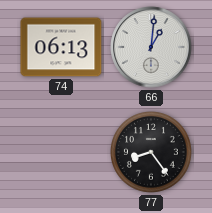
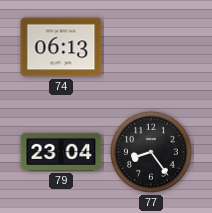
66: 1:01 -> none (151, 47)
79: none -> 23:04 (61, 152)
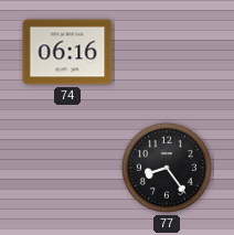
74: 06:13 -> 06:16 (67, 52)
79: 23:04 -> none (61, 152)
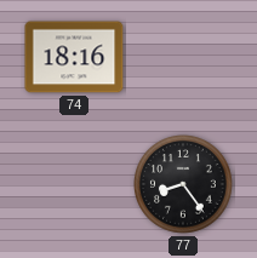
74: 06:16 -> 18:16 (74, 57)
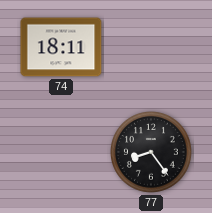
74: 18:16 -> 18:11 (61, 47)
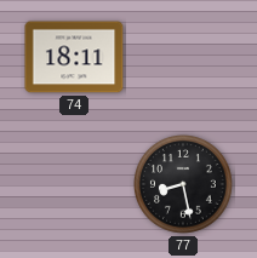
77: 8:24 -> 8:28 (184, 185)
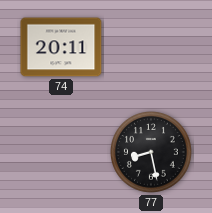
74: 18:11 -> 20:11 (61, 47)
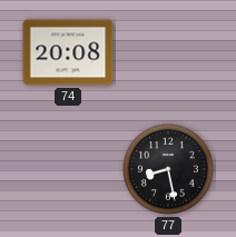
74: 20:11 -> 20:08 (68, 52)
